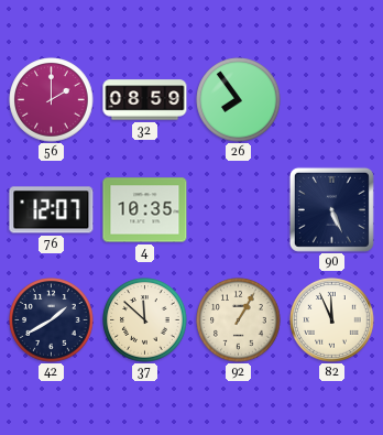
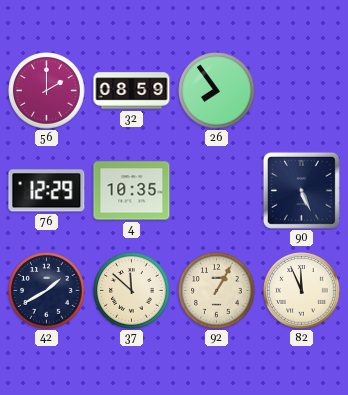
76: 12:07 -> 12:29 (47, 191)
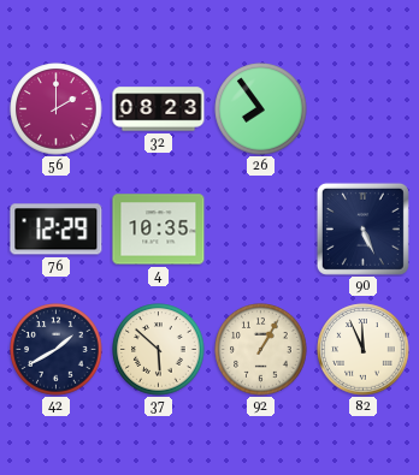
32: 08:59 -> 08:23 (159, 109)
37: 11:52 -> 5:52 (159, 350)
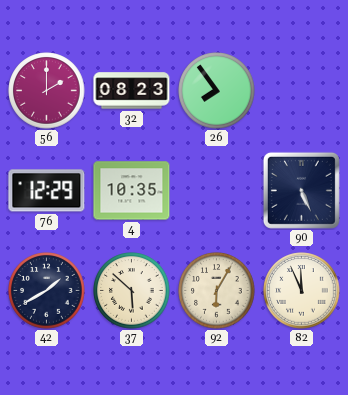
92: 1:05 -> 6:05 (217, 291)
